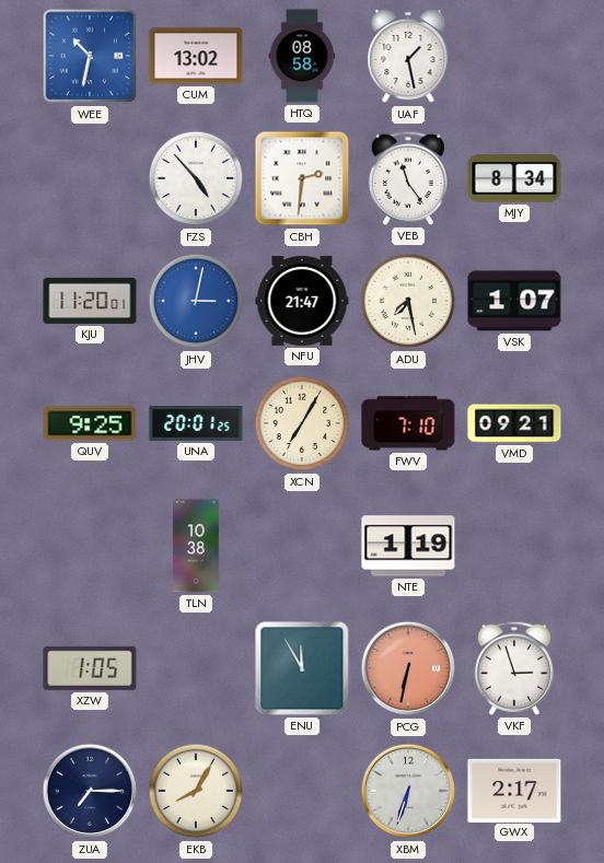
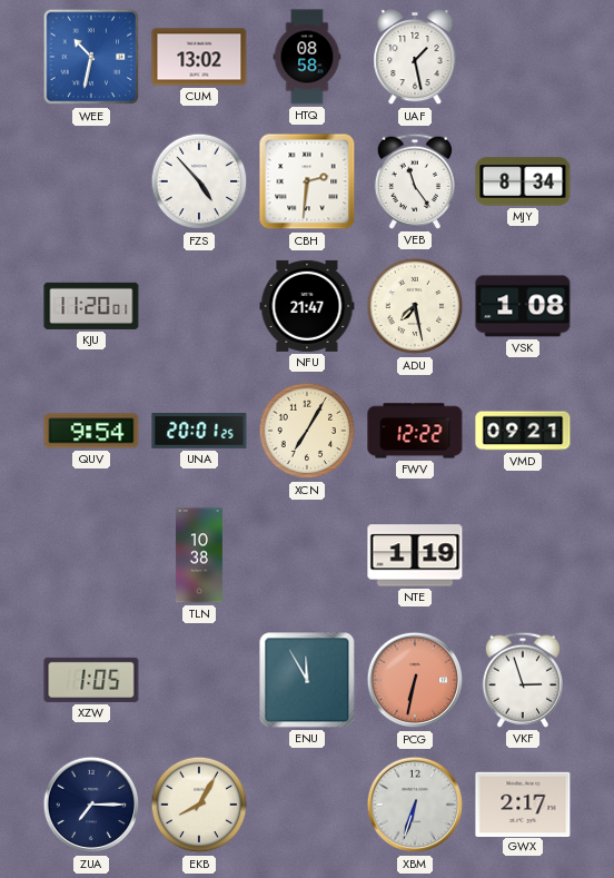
JHV: 3:02 -> none (196, 301)
VSK: 1:07 -> 1:08 (523, 306)
QUV: 9:25 -> 9:54 (91, 431)
FWV: 7:10 -> 12:22 (415, 431)
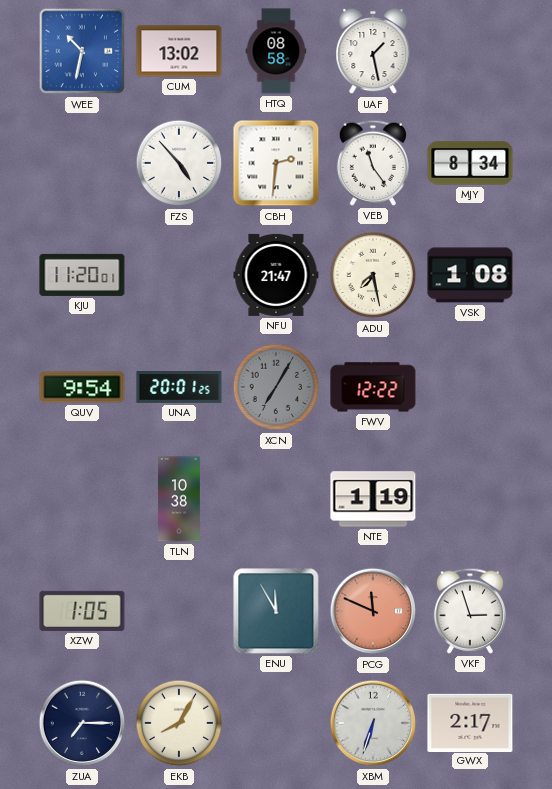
XCN dial: cream -> grey (276, 387)
VMD: 09:21 -> none (523, 431)
PCG: 6:32 -> 11:49 (373, 611)
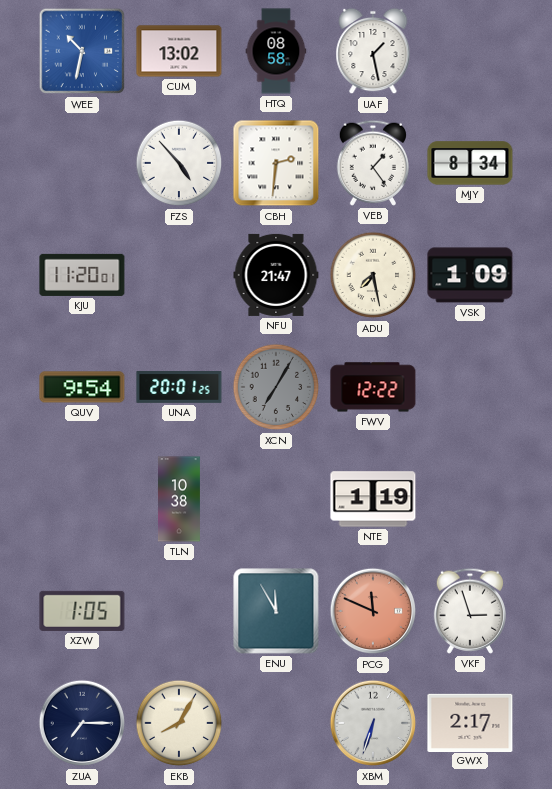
VEB: 11:24 -> 1:24 (372, 163)
VSK: 1:08 -> 1:09 (470, 275)
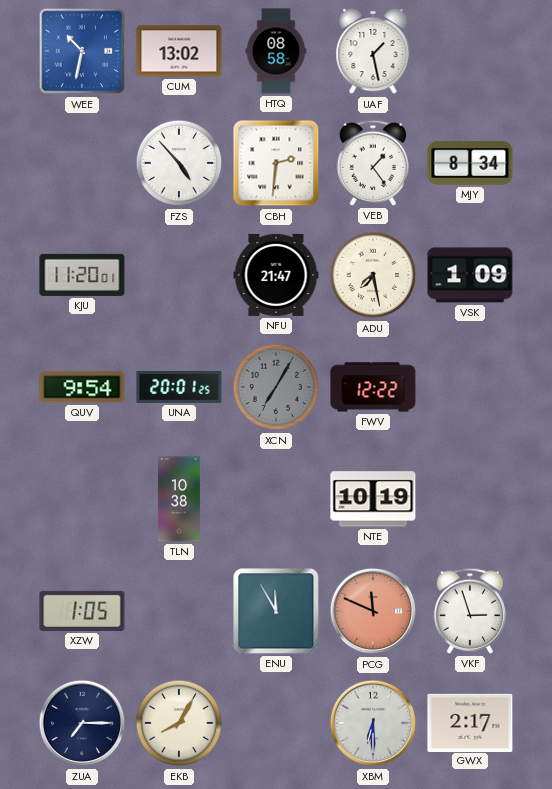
NTE: 1:19 -> 10:19 (373, 499)
XBM: 6:33 -> 6:30 (373, 723)
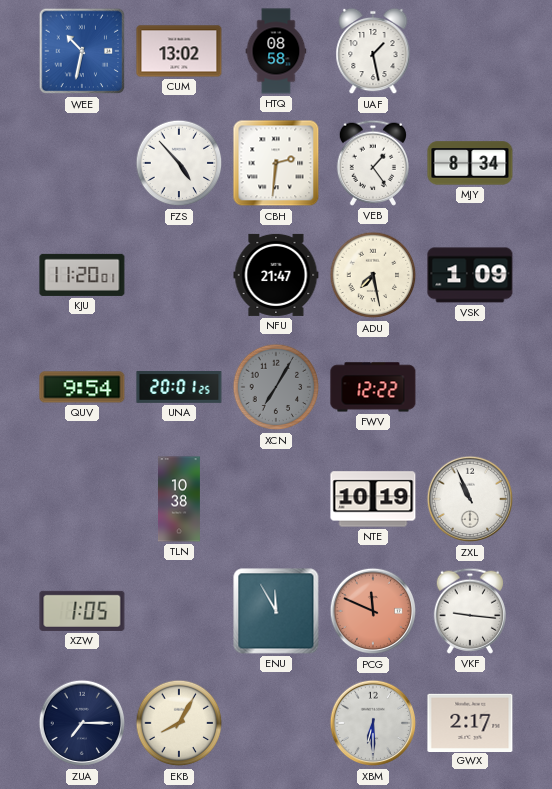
ZXL: none -> 10:56 (470, 499)
VKF: 2:57 -> 9:16 (469, 611)
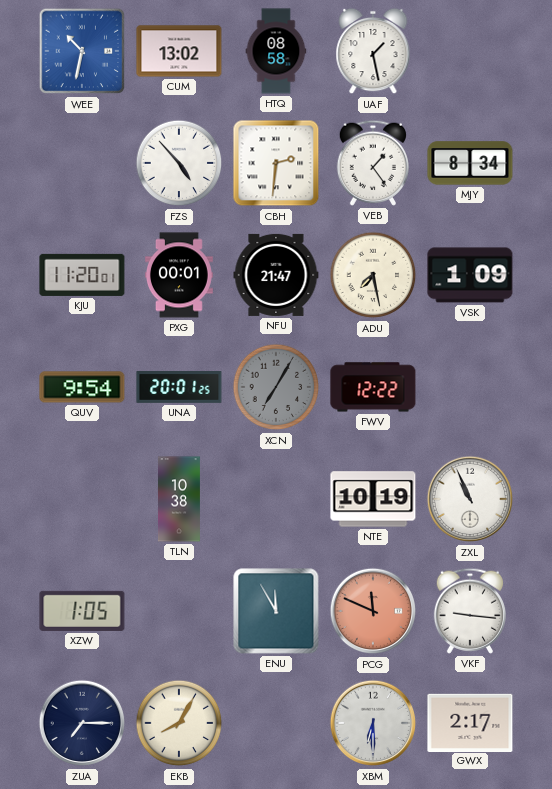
PXG: none -> 00:01 (179, 275)
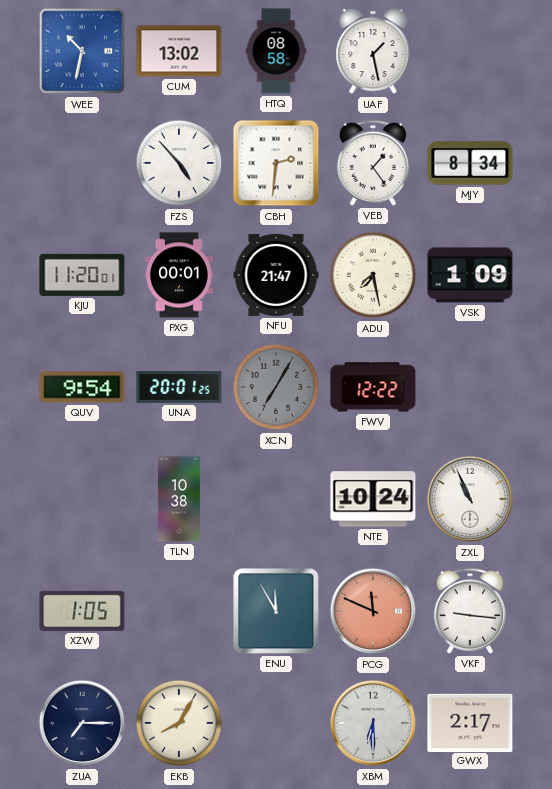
NTE: 10:19 -> 10:24 (373, 499)
